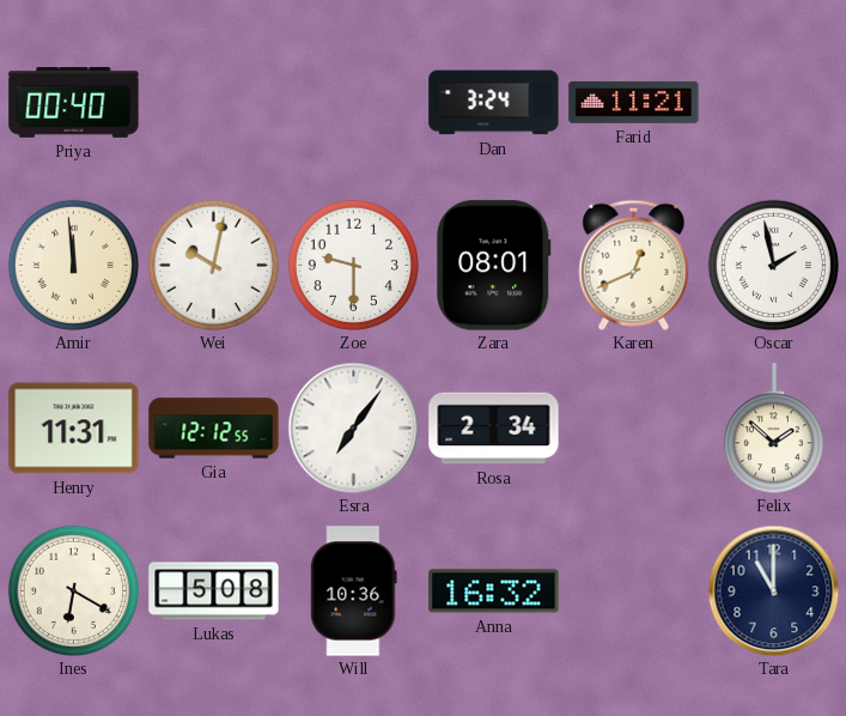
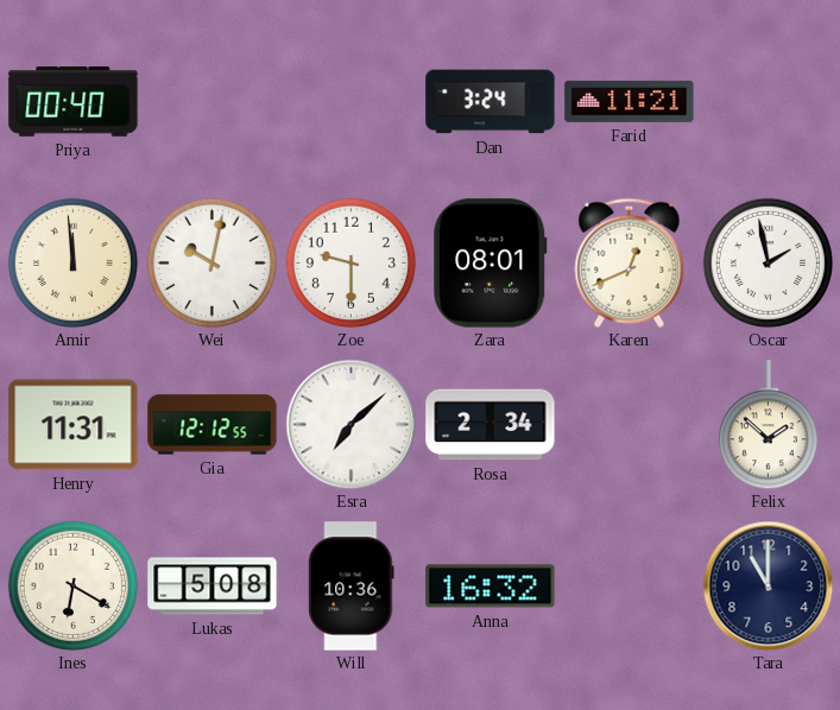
Esra: 7:06 -> 7:08 (350, 424)
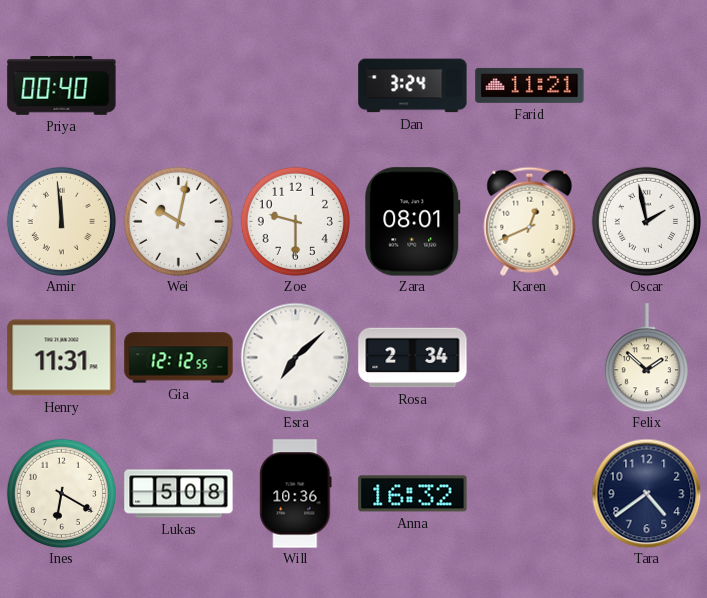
Tara: 11:00 -> 4:39 (646, 493)
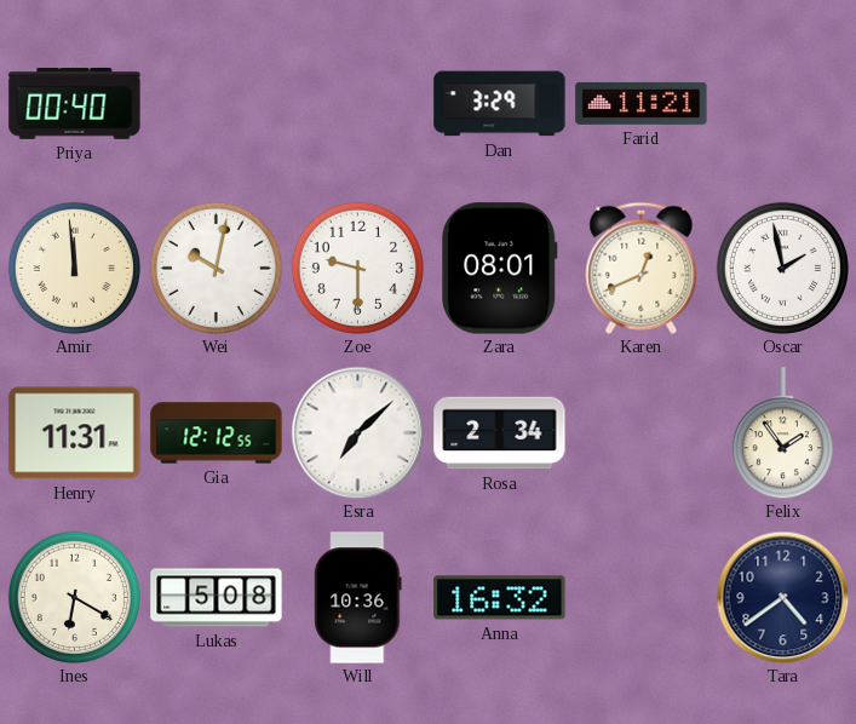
Dan: 3:24 -> 3:29 (500, 104)
Felix: 1:52 -> 1:54 (782, 433)
